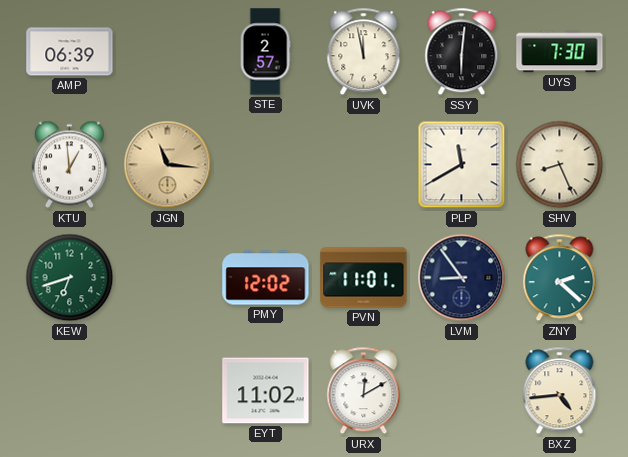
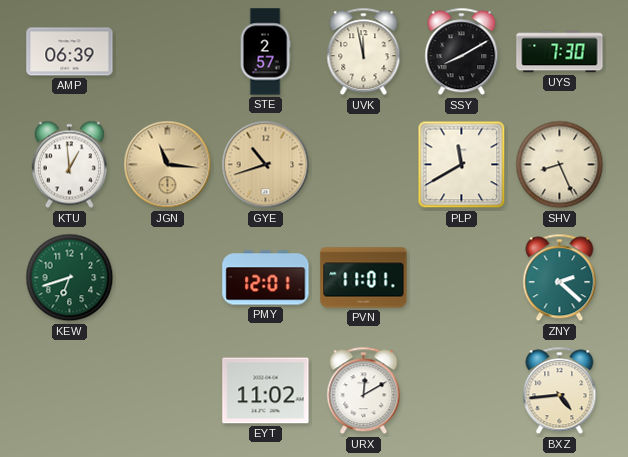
SSY: 6:01 -> 8:10 (462, 52)
GYE: none -> 10:42 (266, 165)
PMY: 12:02 -> 12:01 (266, 278)
LVM: 8:54 -> none (462, 278)
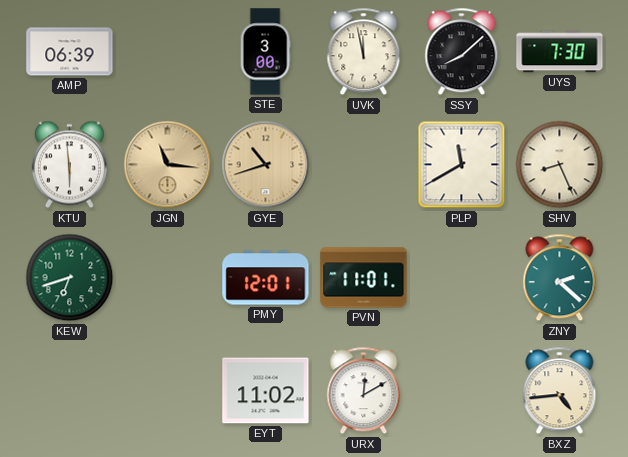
STE: 2:57 -> 3:00 (265, 52)
SSY: 8:10 -> 8:08 (462, 52)
KTU: 12:59 -> 5:59 (69, 165)
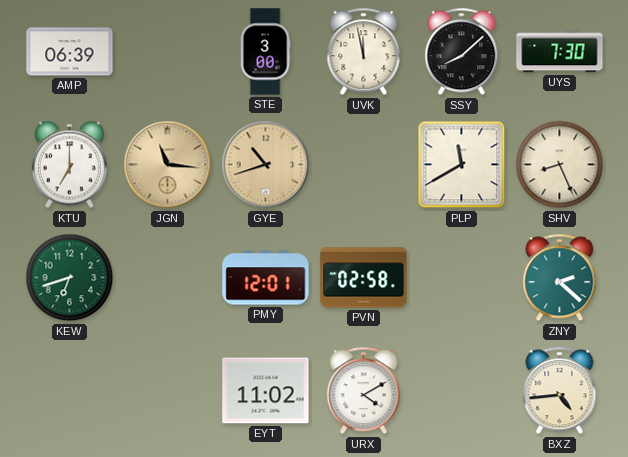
KTU: 5:59 -> 7:00 (69, 165)
PVN: 11:01 -> 02:58 (364, 278)
URX: 12:10 -> 4:10 (364, 391)
